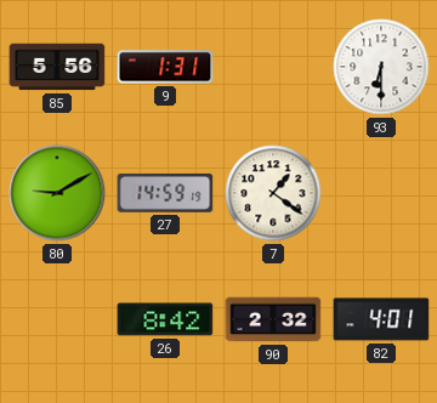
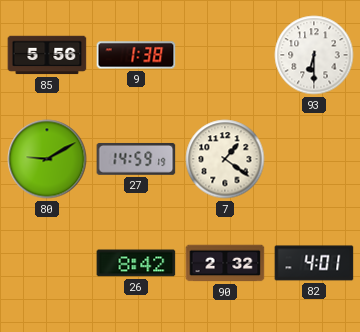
9: 1:31 -> 1:38 (136, 55)
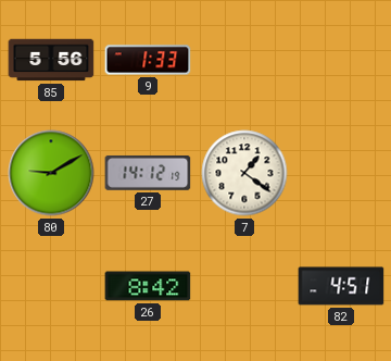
9: 1:38 -> 1:33 (148, 60)
93: 6:30 -> none (314, 55)
27: 14:59 -> 14:12 (148, 173)
90: 2:32 -> none (225, 263)
82: 4:01 -> 4:51 (341, 286)
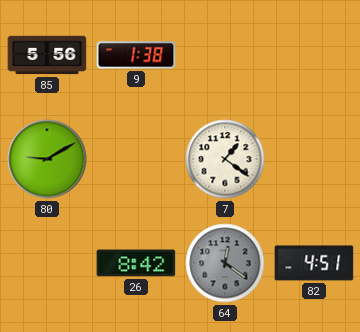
9: 1:33 -> 1:38 (136, 55)
27: 14:12 -> none (148, 173)
64: none -> 12:21 (225, 263)
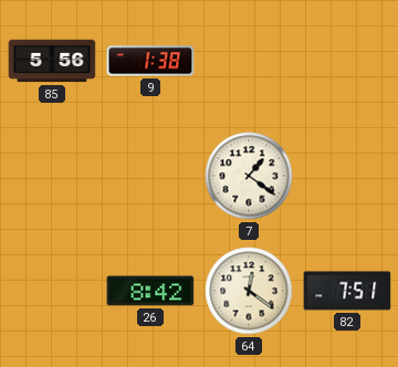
80: 9:10 -> none (47, 159)
64 dial: grey -> cream (249, 291)
82: 4:51 -> 7:51 (347, 291)
